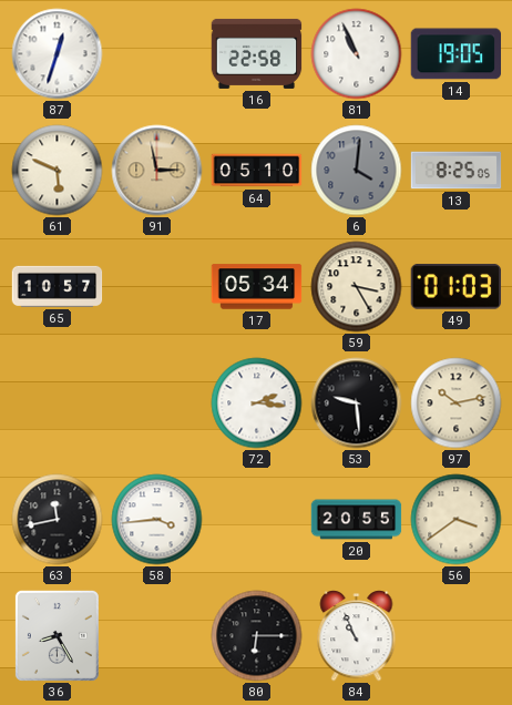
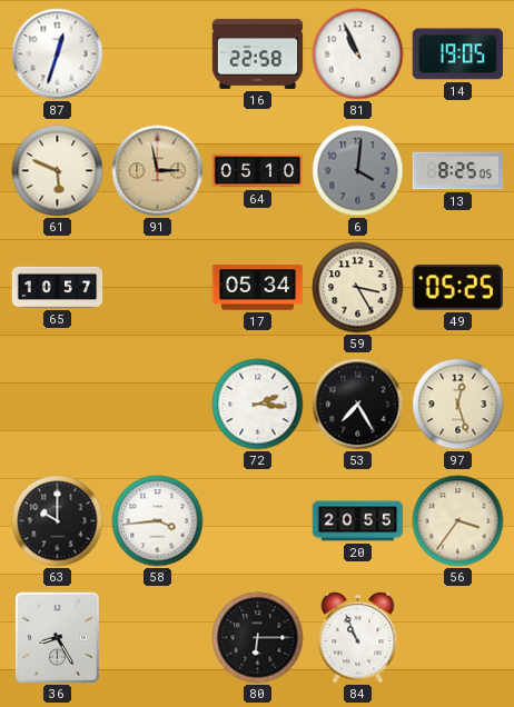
49: 01:03 -> 05:25 (457, 288)
53: 9:29 -> 7:25 (358, 405)
97: 10:13 -> 12:27 (458, 405)
63: 11:43 -> 10:00 (58, 521)
56: 3:39 -> 3:36 (458, 521)
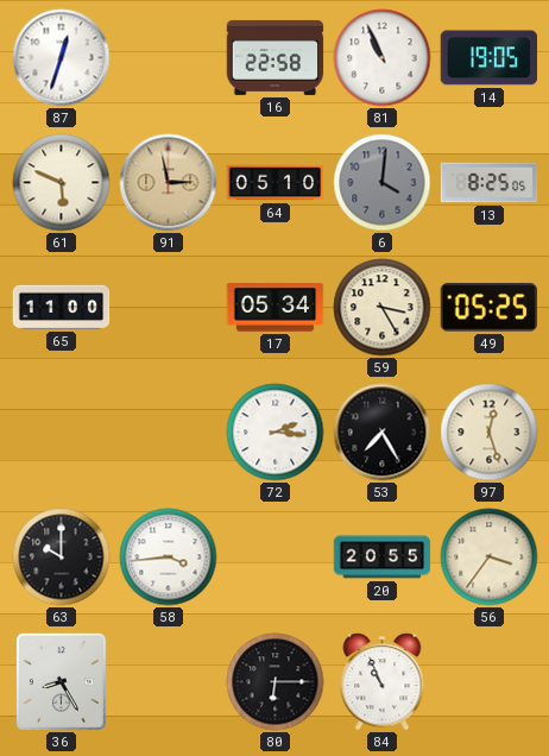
65: 10:57 -> 11:00 (62, 307)
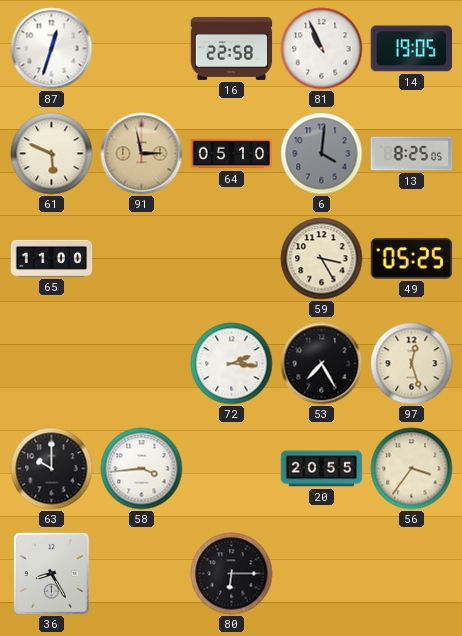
17: 05:34 -> none (276, 308)
84: 10:56 -> none (383, 682)
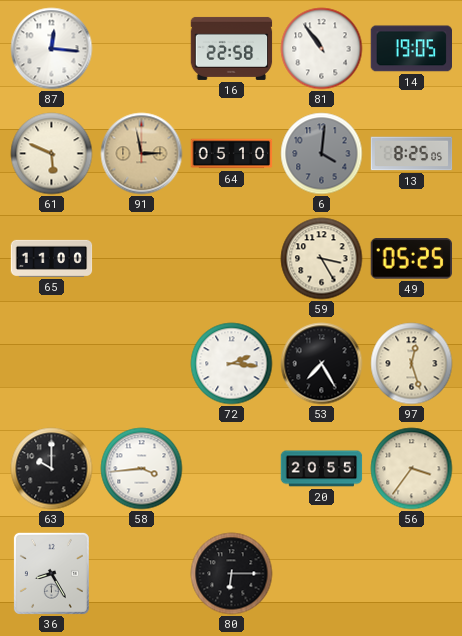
87: 12:33 -> 12:16 (52, 49)
81: 10:56 -> 10:54 (322, 49)
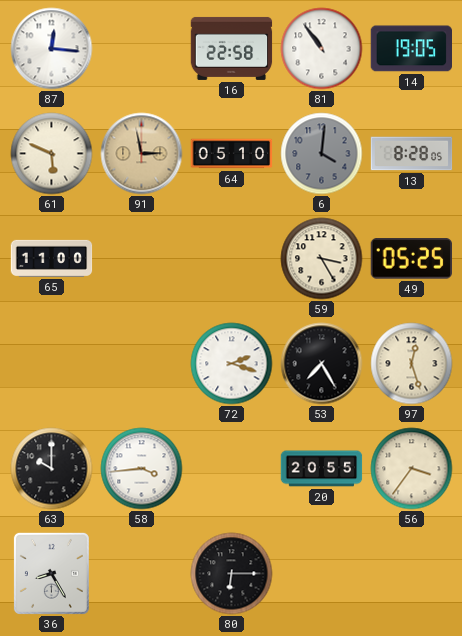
13: 8:25 -> 8:28 (412, 154)
72: 2:16 -> 2:18 (232, 364)
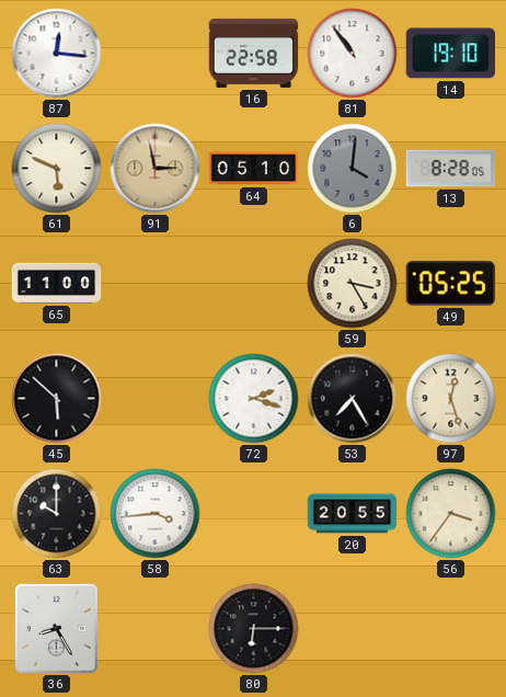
14: 19:05 -> 19:10 (450, 54)
45: none -> 5:52 (57, 399)
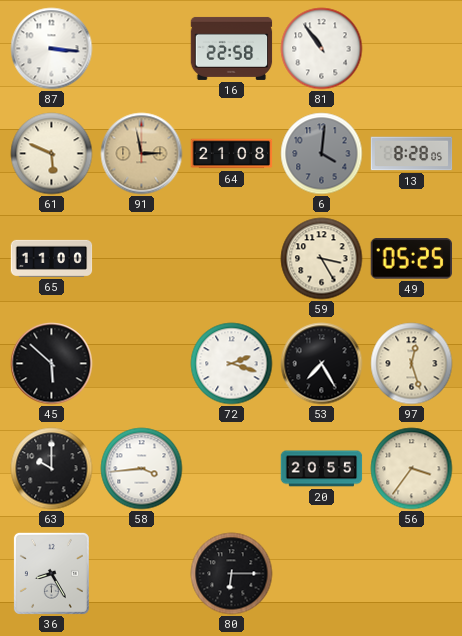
87: 12:16 -> 3:16 (52, 49)
14: 19:10 -> none (450, 54)
64: 05:10 -> 21:08 (232, 154)
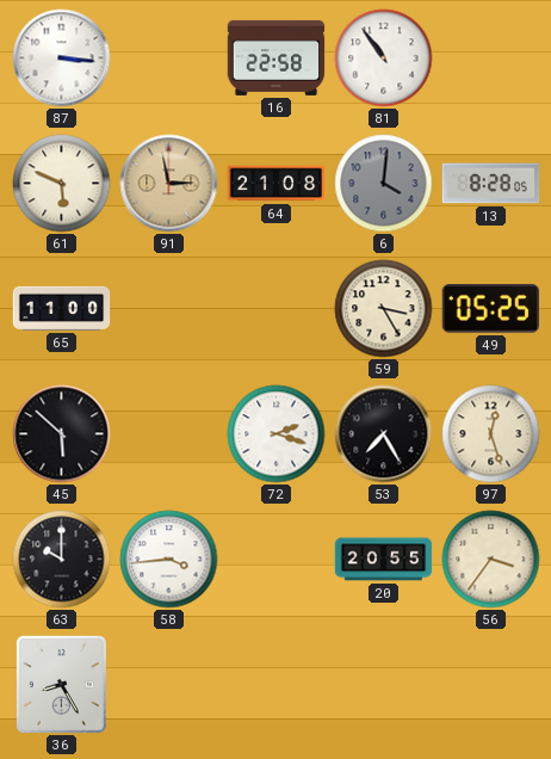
80: 6:15 -> none (232, 574)
